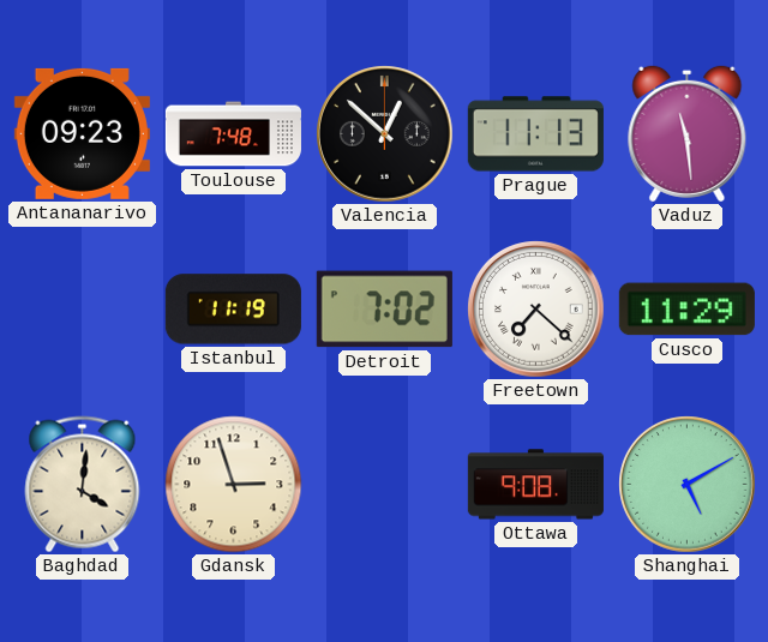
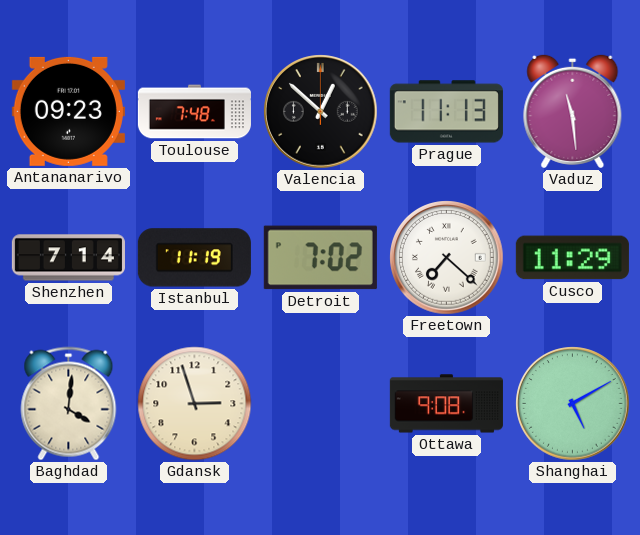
Shenzhen: none -> 7:14 (68, 258)
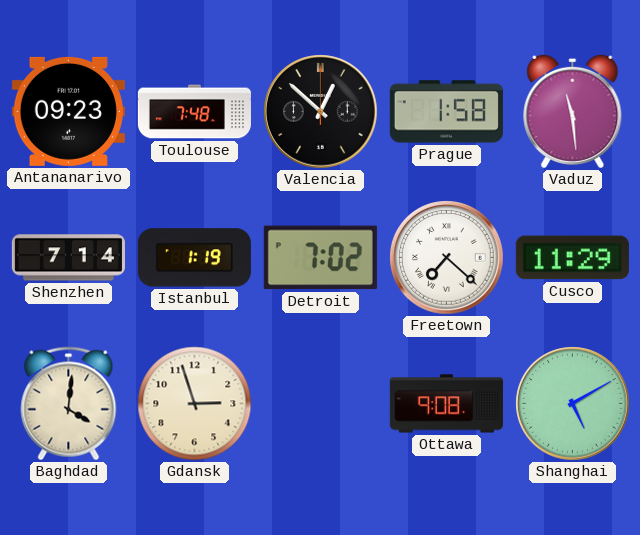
Prague: 11:13 -> 1:58 (446, 112)
Istanbul: 11:19 -> 1:19 (194, 258)
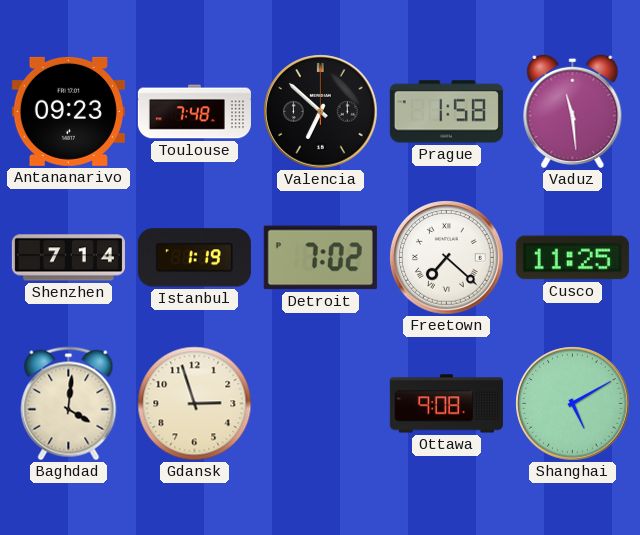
Valencia: 12:52 -> 6:52 (321, 112)
Cusco: 11:29 -> 11:25 (572, 258)
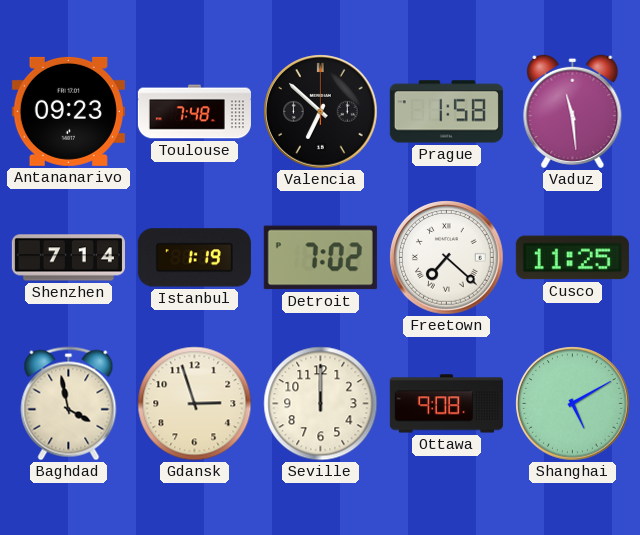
Baghdad: 4:01 -> 3:58 (69, 404)
Seville: none -> 12:00 (321, 404)
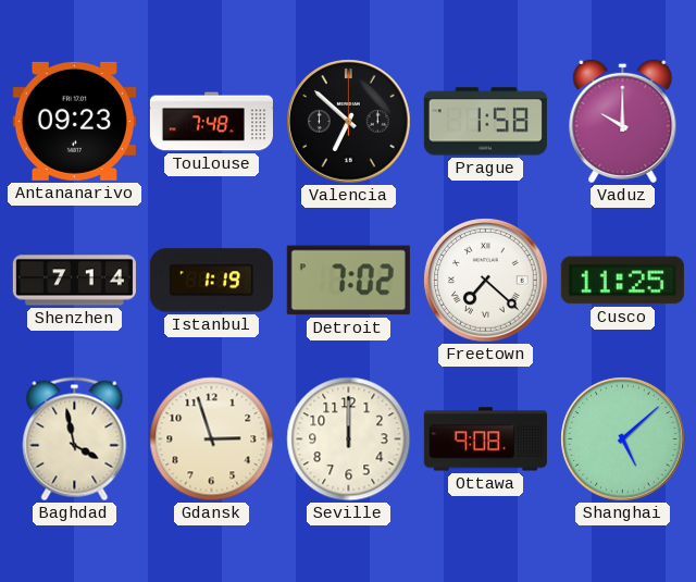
Vaduz: 11:29 -> 10:00 (623, 121)
Shanghai: 5:10 -> 5:08 (623, 439)
